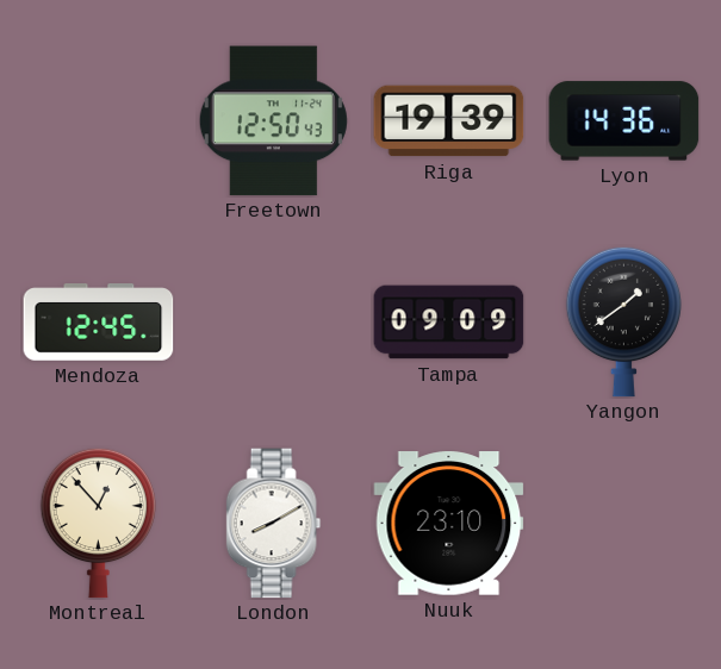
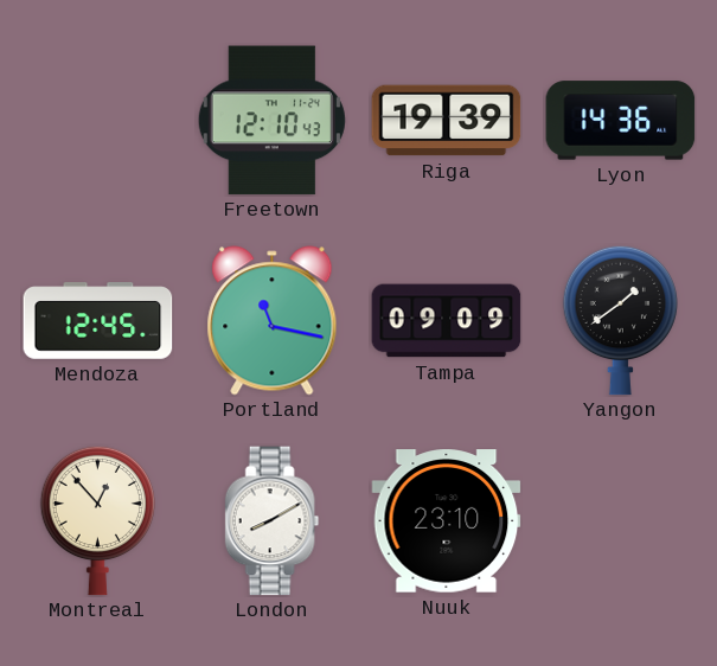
Freetown: 12:50 -> 12:10 (271, 121)
Portland: none -> 11:17 (273, 321)
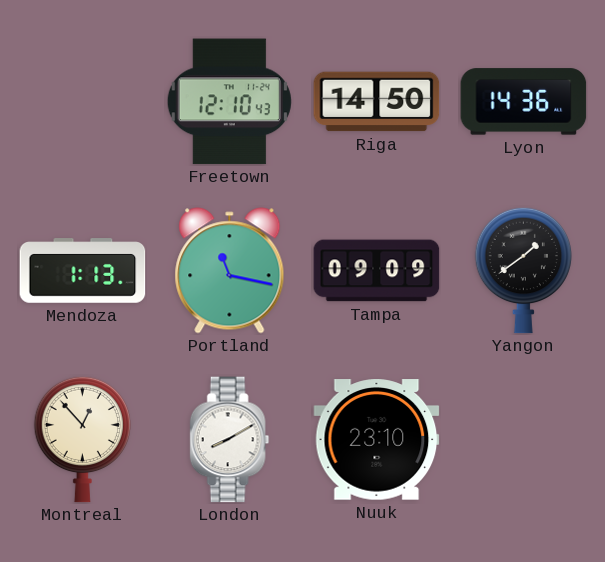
Riga: 19:39 -> 14:50 (377, 102)
Mendoza: 12:45 -> 1:13 (83, 271)
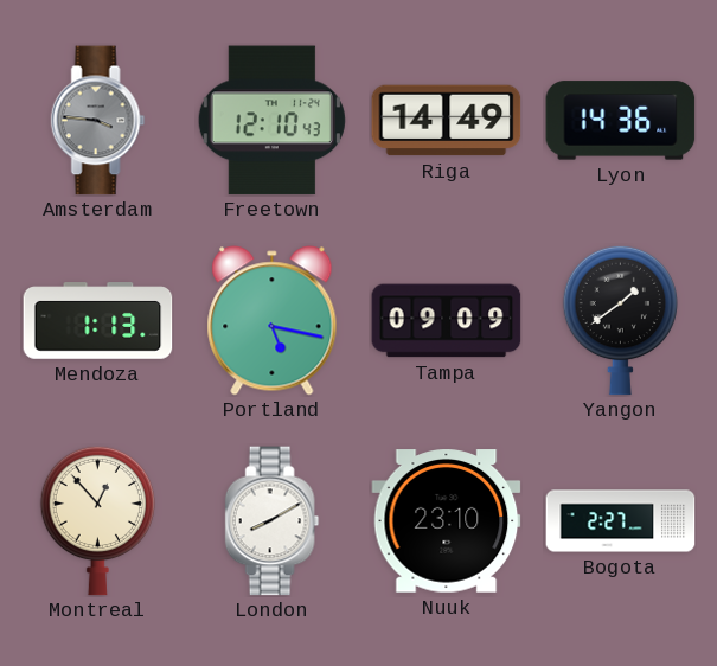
Amsterdam: none -> 3:46 (98, 121)
Riga: 14:50 -> 14:49 (447, 121)
Portland: 11:17 -> 5:17 (273, 321)
Bogota: none -> 2:27 (621, 521)
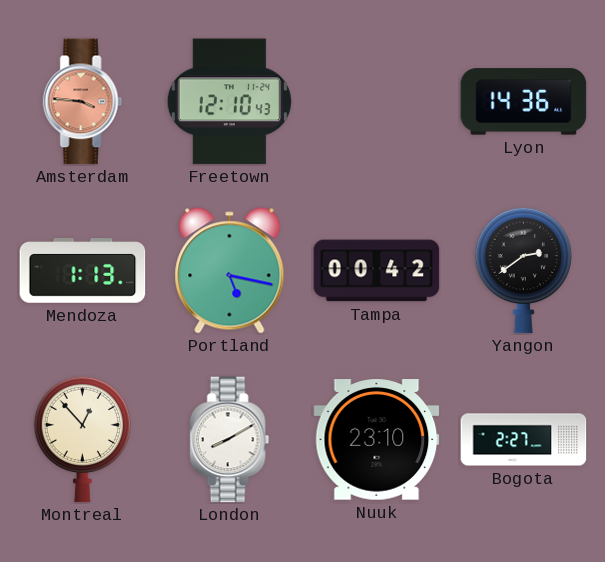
Amsterdam dial: grey -> salmon (83, 102)
Riga: 14:49 -> none (447, 121)
Tampa: 09:09 -> 00:42 (377, 271)
Yangon: 1:39 -> 2:39 (523, 270)
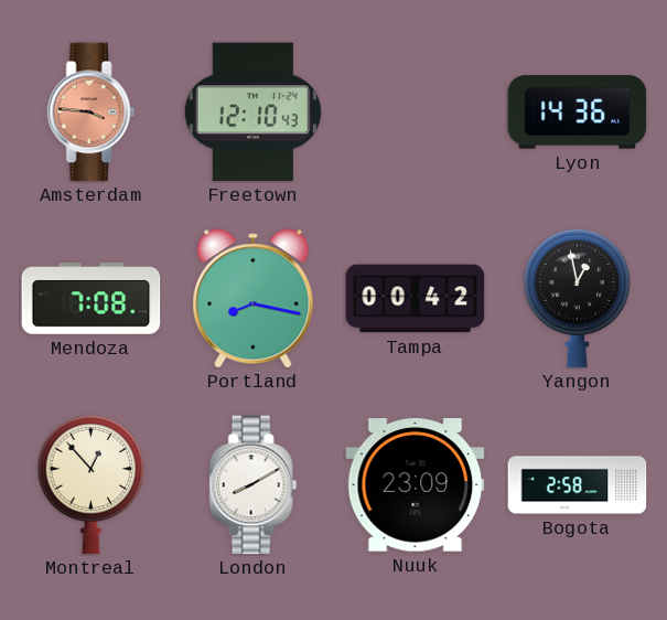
Mendoza: 1:13 -> 7:08 (92, 299)
Portland: 5:17 -> 8:17 (254, 299)
Yangon: 2:39 -> 12:58 (577, 298)
Nuuk: 23:10 -> 23:09 (416, 485)
Bogota: 2:27 -> 2:58 (578, 485)
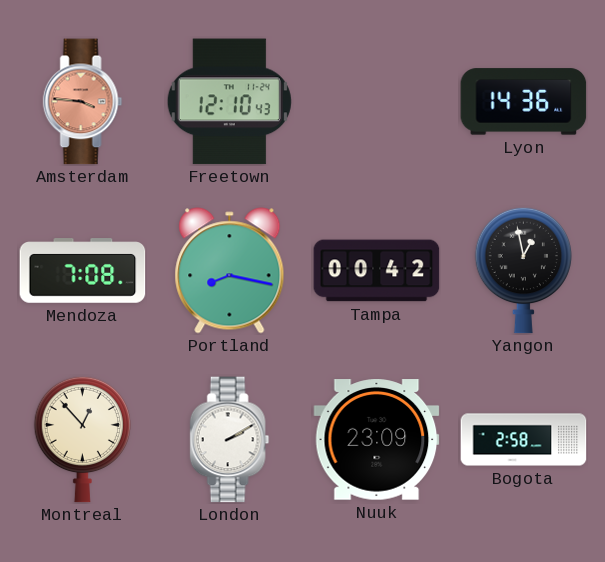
London: 8:10 -> 2:10 (230, 440)
